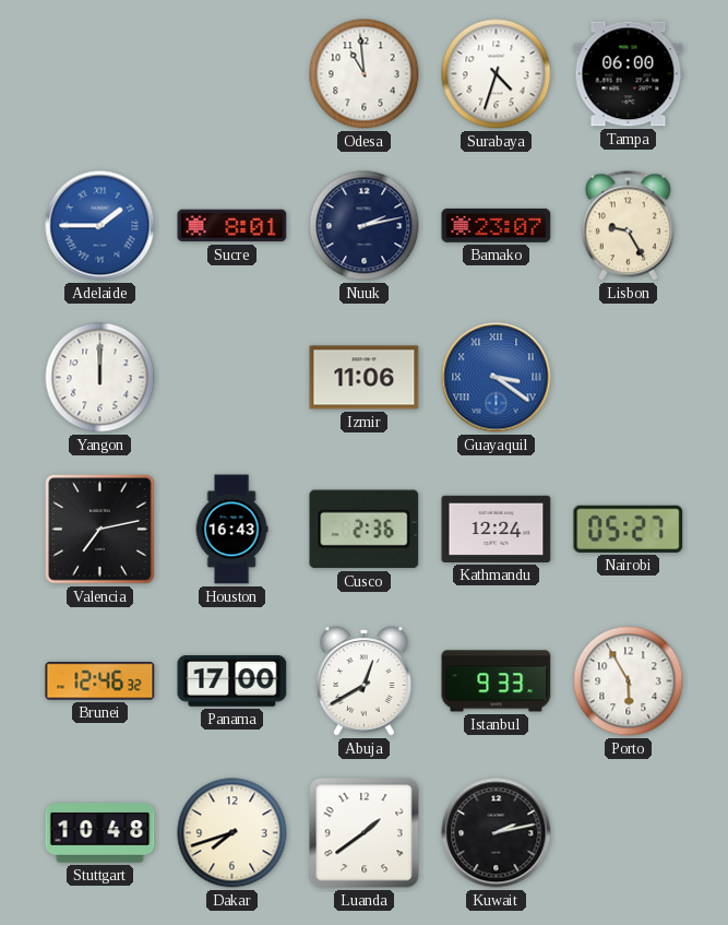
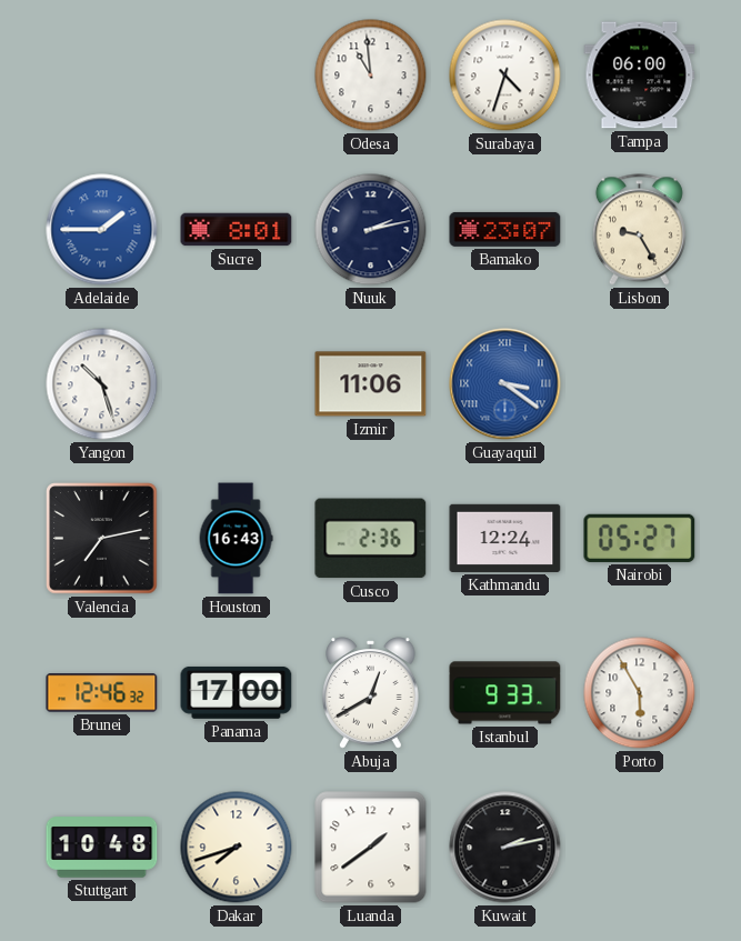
Yangon: 12:00 -> 10:27 (102, 384)
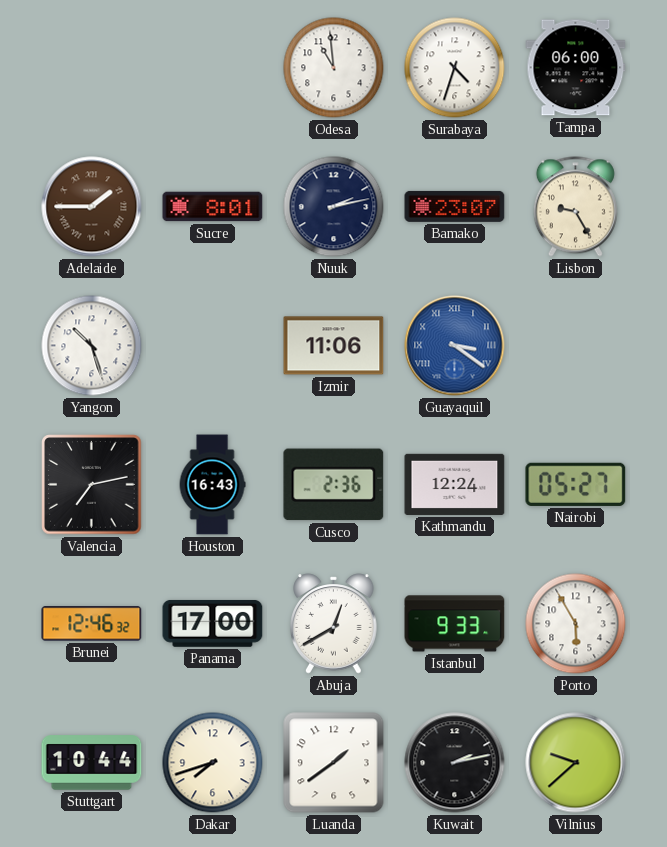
Adelaide dial: blue -> brown (92, 207)
Stuttgart: 10:48 -> 10:44 (92, 763)
Vilnius: none -> 9:38 (576, 763)
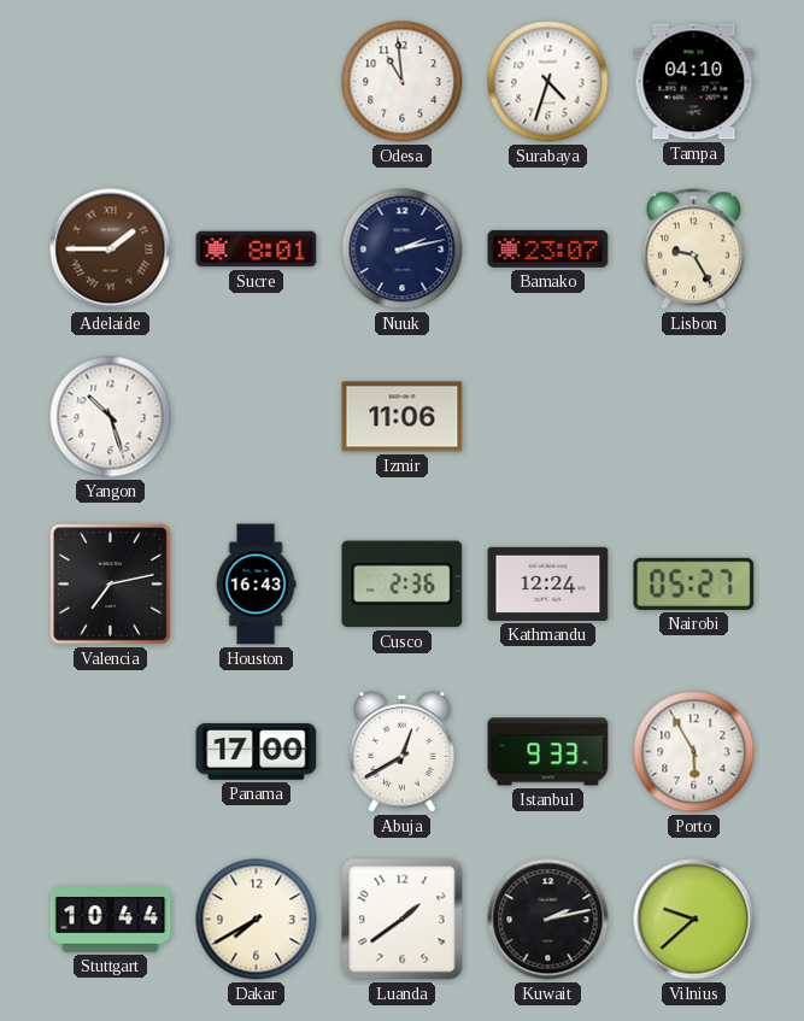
Tampa: 06:00 -> 04:10 (694, 82)
Guayaquil: 3:21 -> none (455, 346)
Brunei: 12:46 -> none (92, 624)
Dakar: 7:42 -> 7:40 (257, 920)
